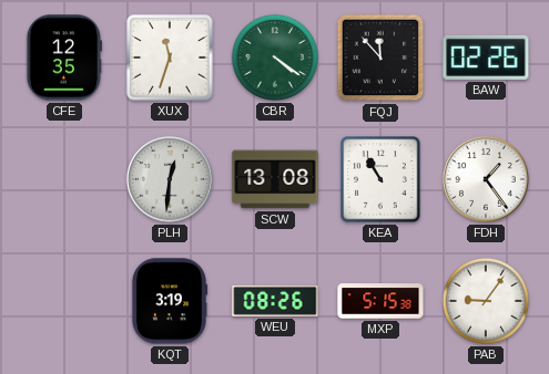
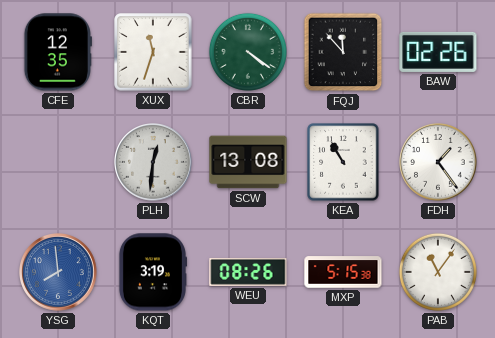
YSG: none -> 7:59 (59, 273)
PAB: 9:06 -> 11:06 (438, 272)
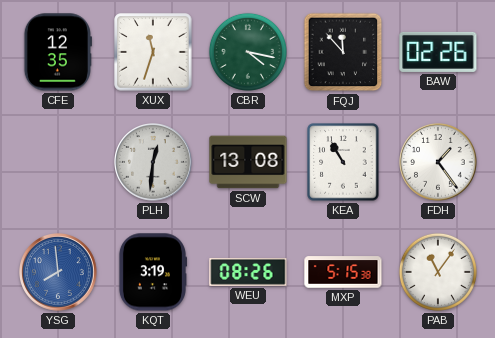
CBR: 4:21 -> 4:17 (248, 52)
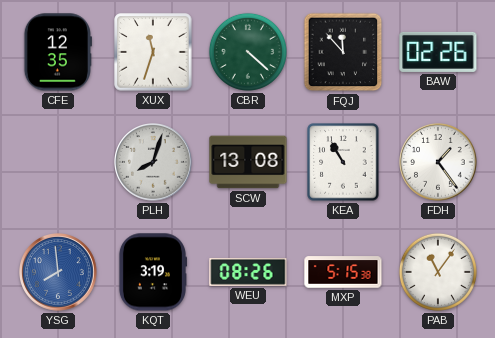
CBR: 4:17 -> 4:22 (248, 52)
PLH: 12:31 -> 8:03 (154, 163)
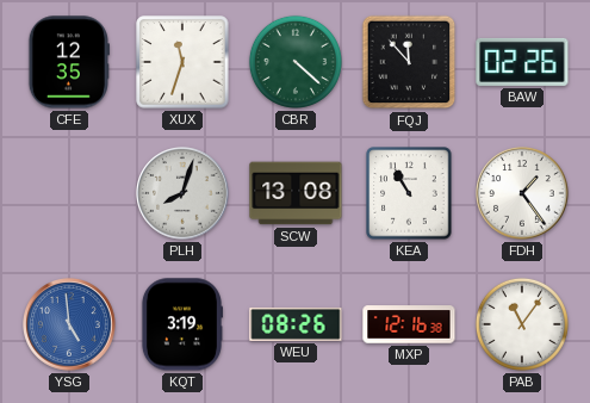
YSG: 7:59 -> 4:59 (70, 325)
MXP: 5:15 -> 12:16 (409, 324)
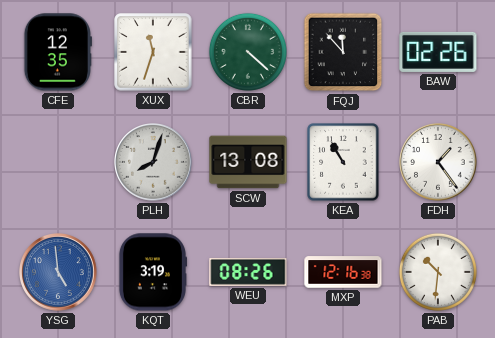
PAB: 11:06 -> 10:31 (438, 272)
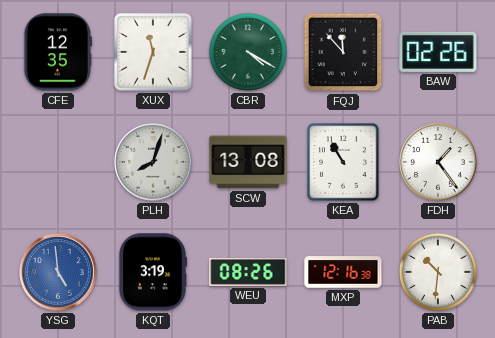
CBR: 4:22 -> 4:20 (248, 52)
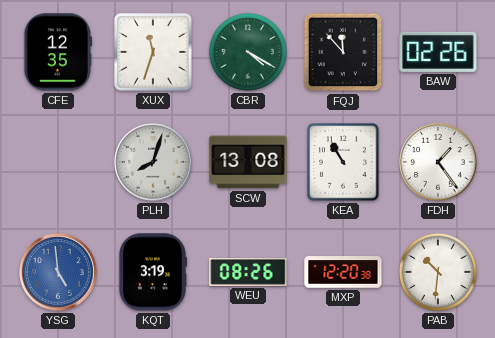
MXP: 12:16 -> 12:20 (343, 272)
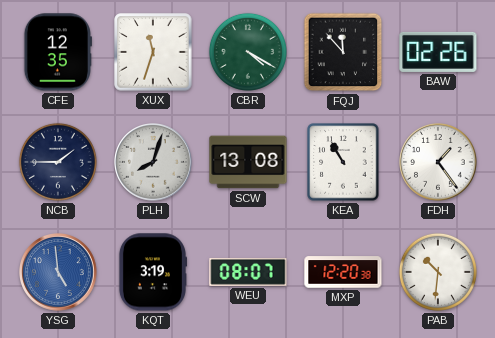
NCB: none -> 1:45 (58, 162)
WEU: 08:26 -> 08:07 (248, 272)
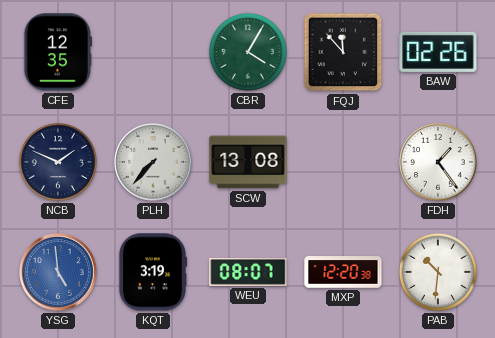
XUX: 11:33 -> none (153, 52)
CBR: 4:20 -> 4:05 (248, 52)
NCB: 1:45 -> 1:49 (58, 162)
PLH: 8:03 -> 7:37 (154, 163)
KEA: 10:55 -> none (343, 162)
